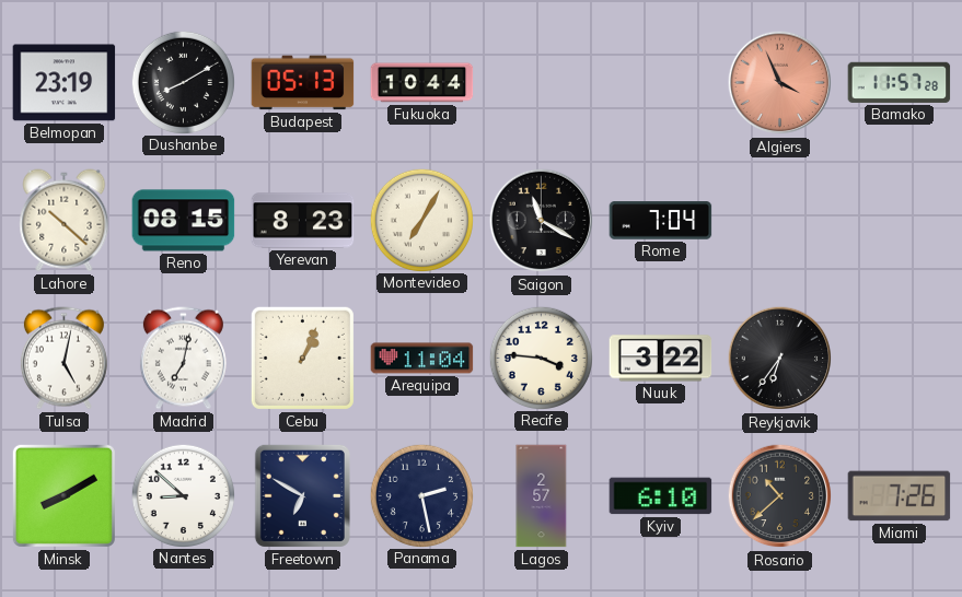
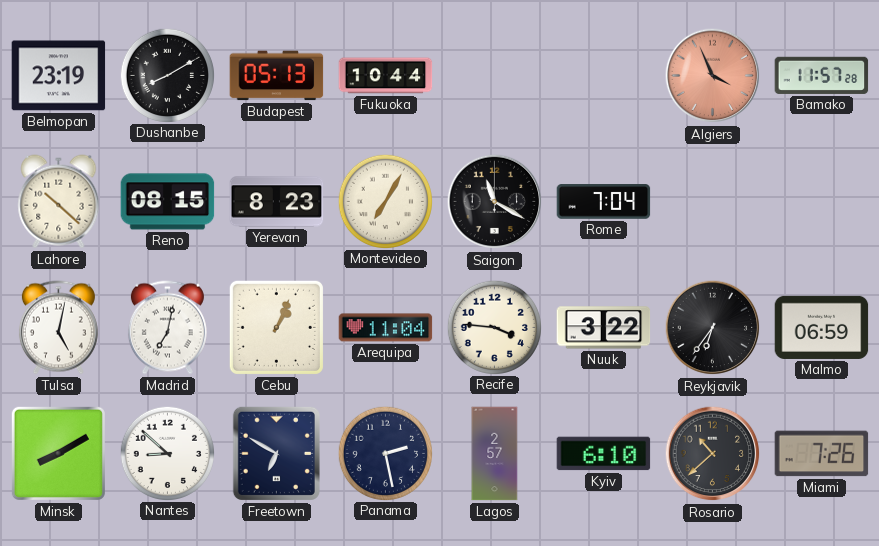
Malmo: none -> 06:59 (822, 327)
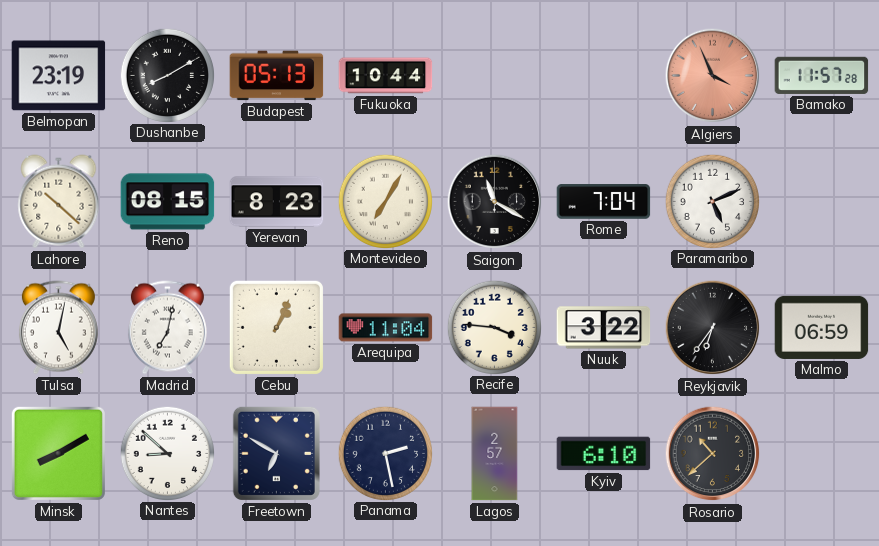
Paramaribo: none -> 5:11 (712, 201)
Miami: 7:26 -> none (822, 454)
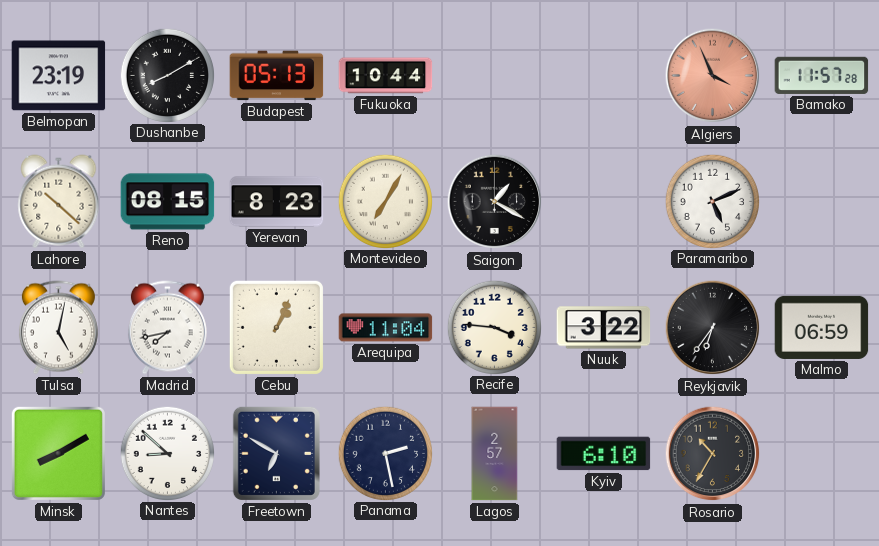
Saigon: 11:20 -> 1:20 (495, 202)
Rome: 7:04 -> none (604, 202)
Madrid: 7:02 -> 7:43 (167, 328)
Rosario: 10:38 -> 10:35 (713, 454)
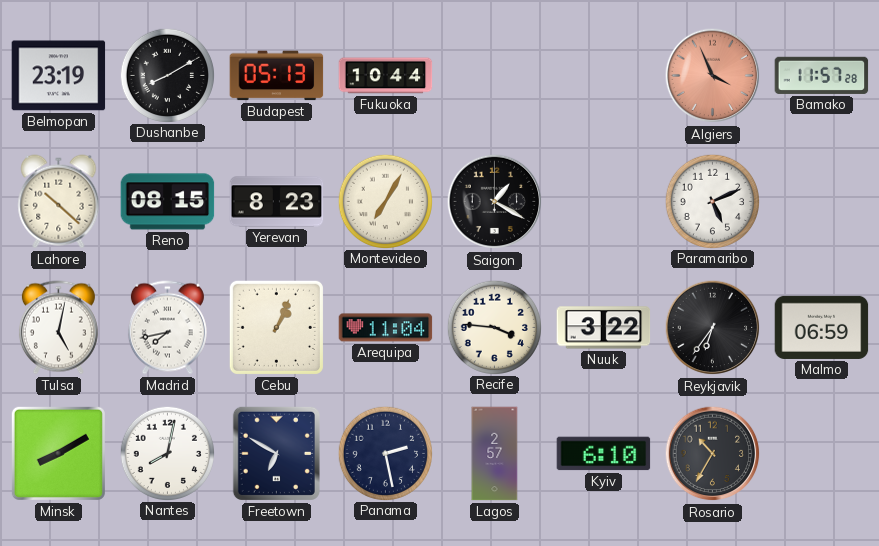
Nantes: 8:52 -> 8:02 (167, 453)
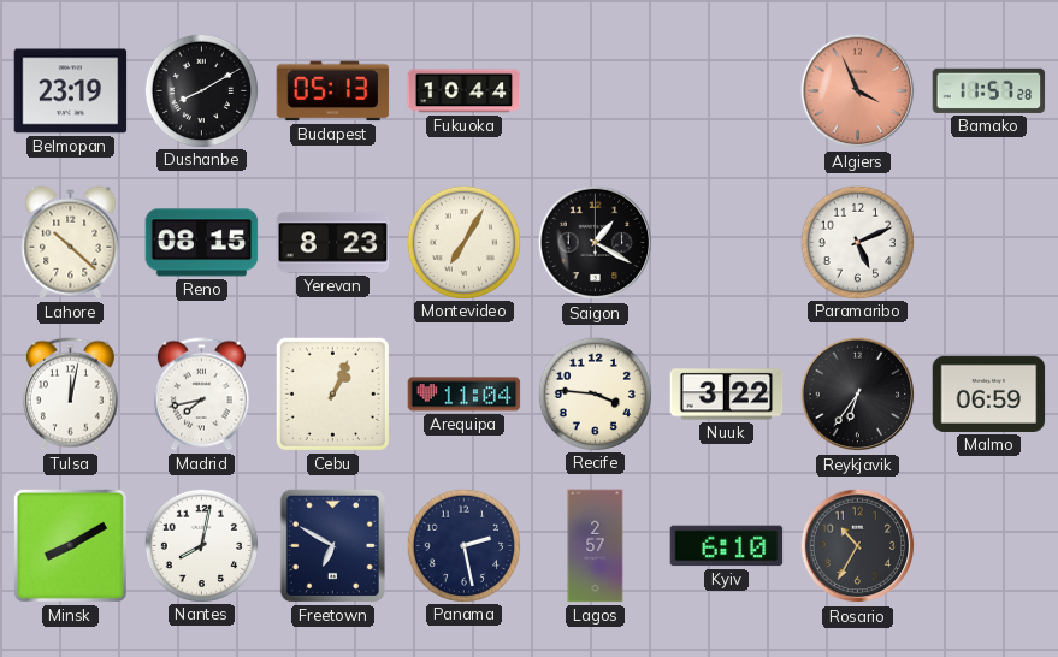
Tulsa: 5:02 -> 12:02 (70, 395)
